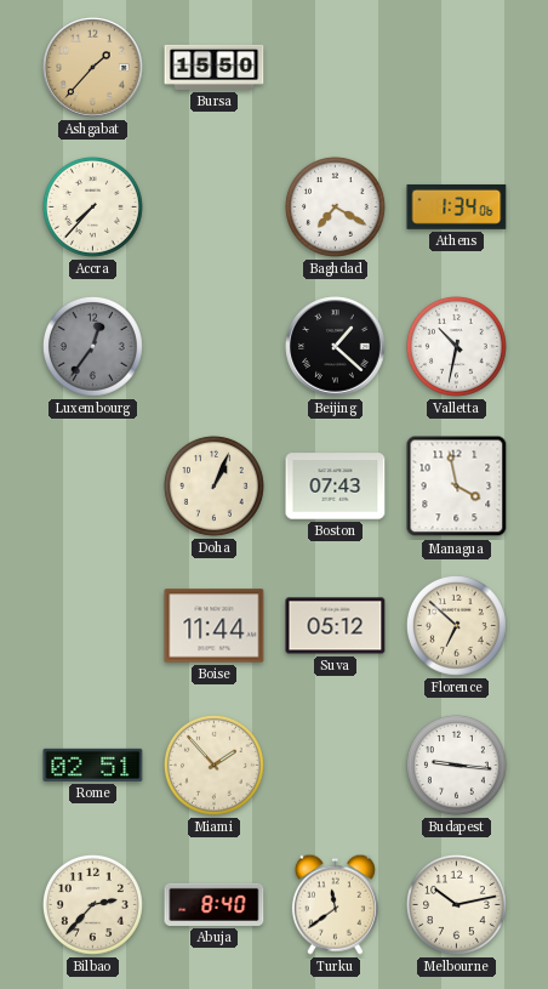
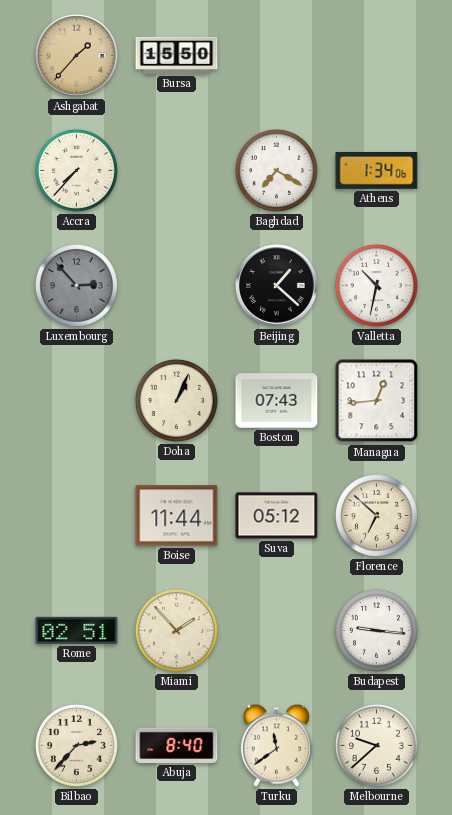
Luxembourg: 12:36 -> 2:53 (76, 285)
Managua: 3:58 -> 12:44 (377, 401)
Melbourne: 10:13 -> 9:38 (376, 745)
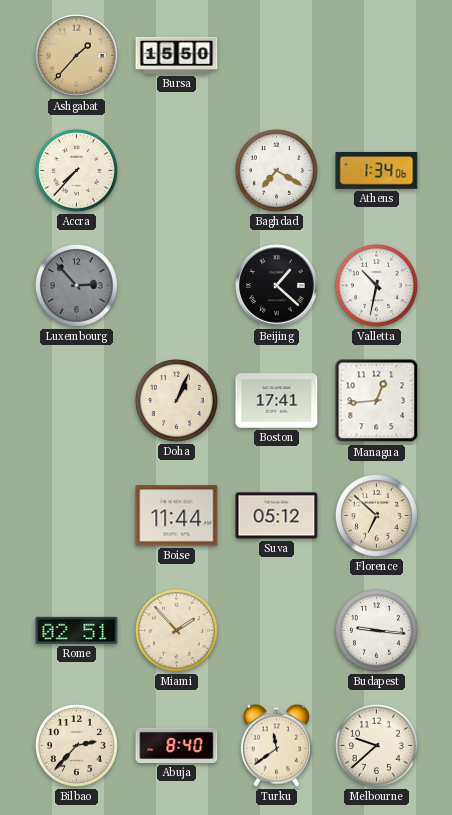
Boston: 07:43 -> 17:41 (277, 401)
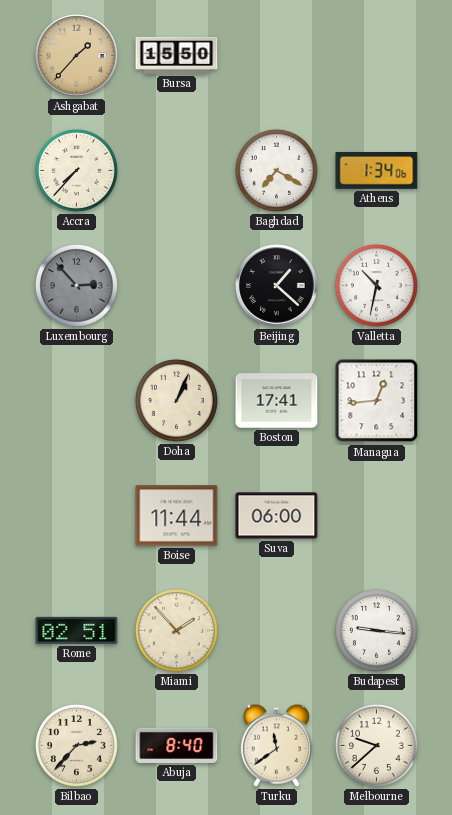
Suva: 05:12 -> 06:00 (277, 516)
Florence: 6:52 -> none (376, 515)
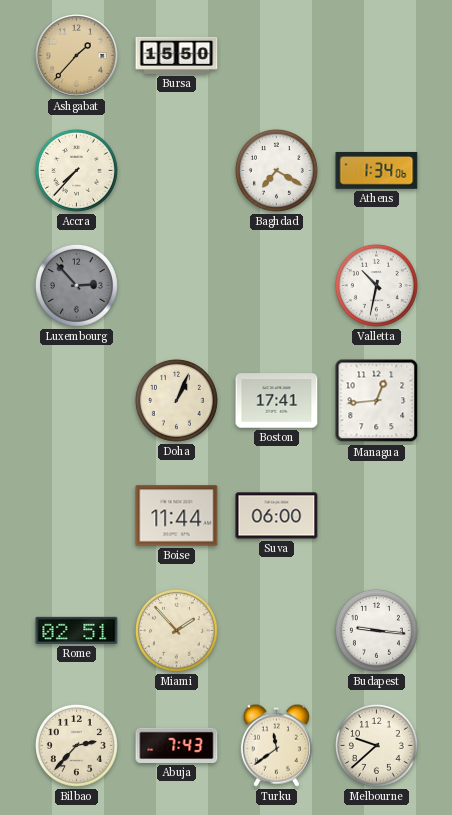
Beijing: 1:22 -> none (277, 286)
Abuja: 8:40 -> 7:43 (177, 745)
